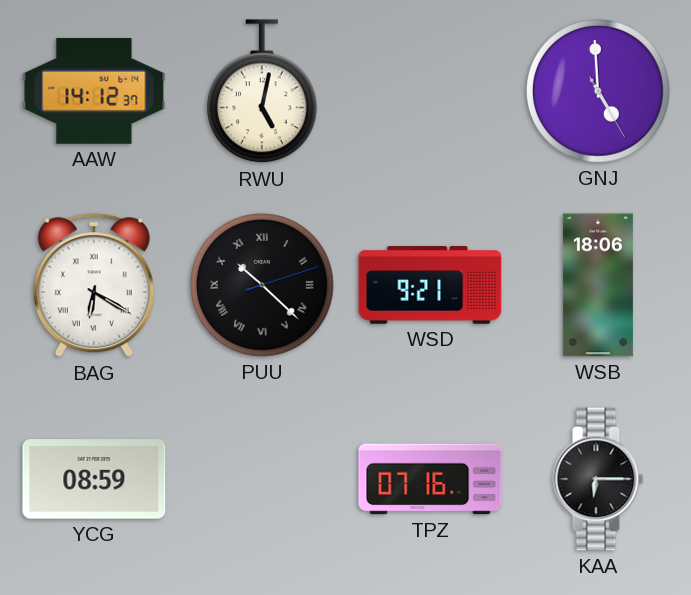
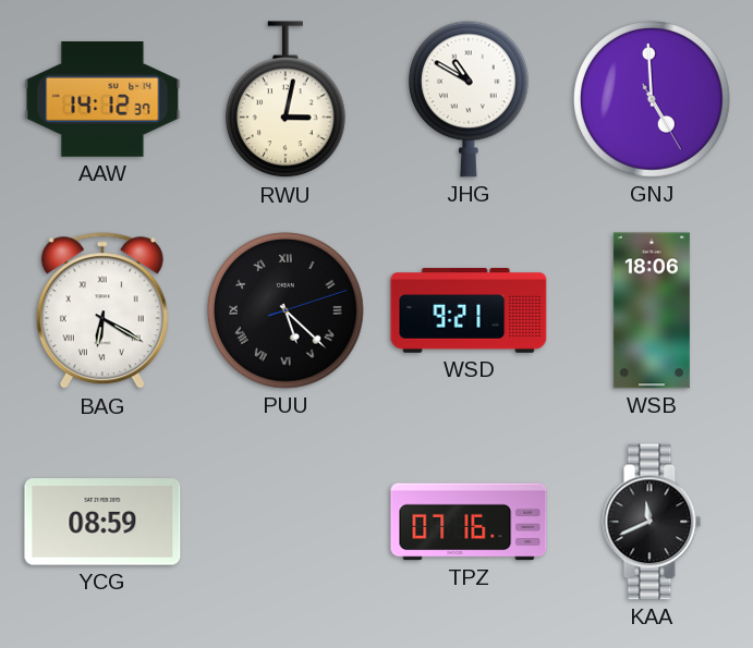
RWU: 5:02 -> 3:02 (286, 100)
JHG: none -> 10:50 (469, 99)
PUU: 10:22 -> 5:22 (287, 311)
KAA: 6:15 -> 11:41 (652, 522)
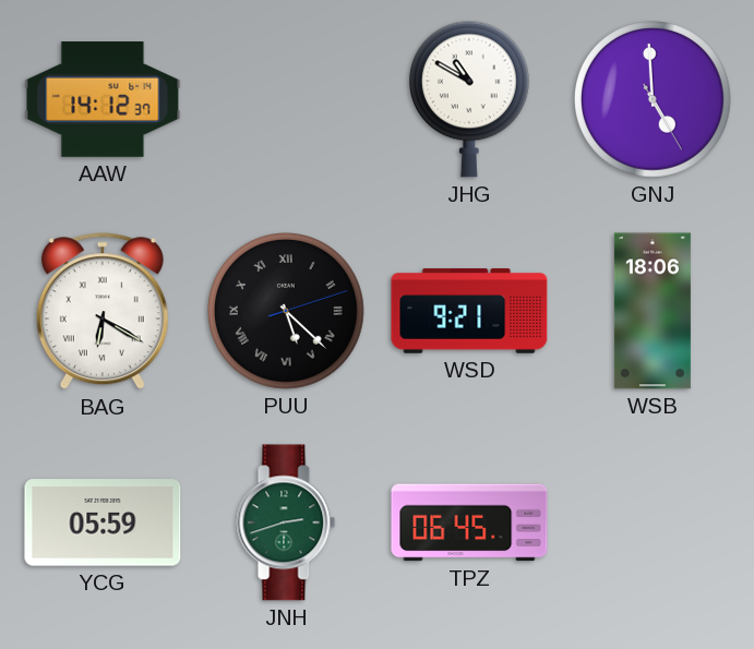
RWU: 3:02 -> none (286, 100)
YCG: 08:59 -> 05:59 (103, 522)
JNH: none -> 2:42 (286, 522)
TPZ: 07:16 -> 06:45 (469, 522)
KAA: 11:41 -> none (652, 522)
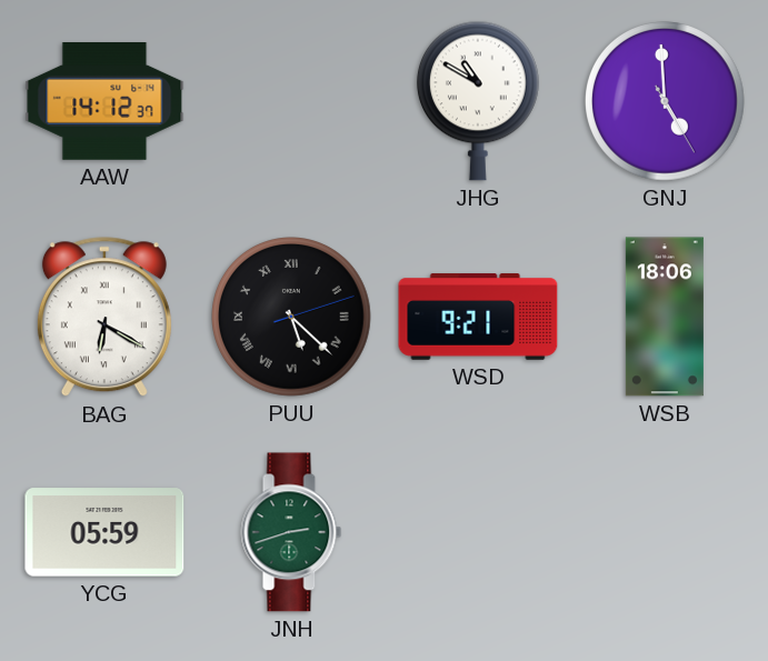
TPZ: 06:45 -> none (469, 522)
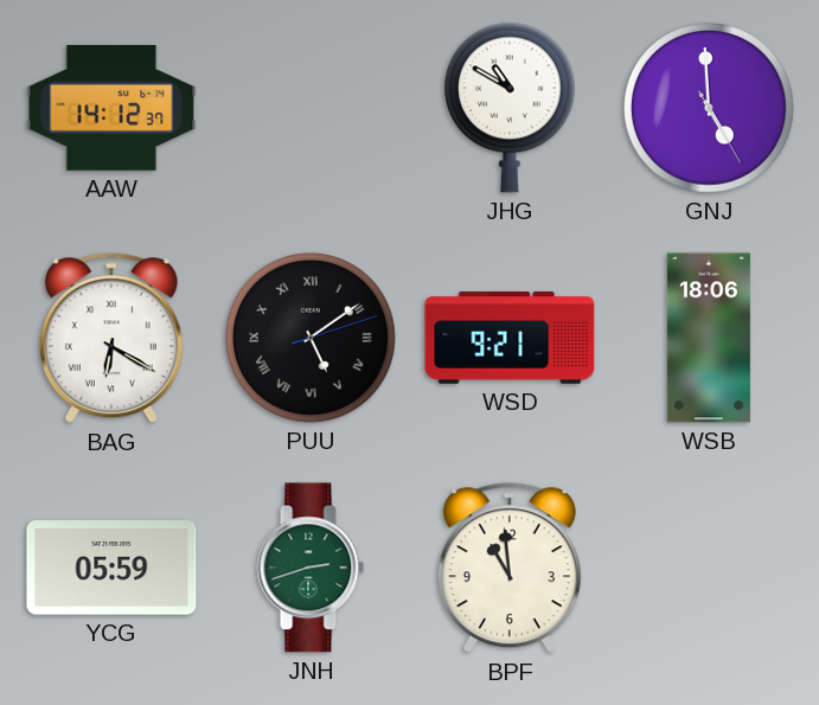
PUU: 5:22 -> 5:09 (312, 339)
BPF: none -> 10:59 (510, 569)
